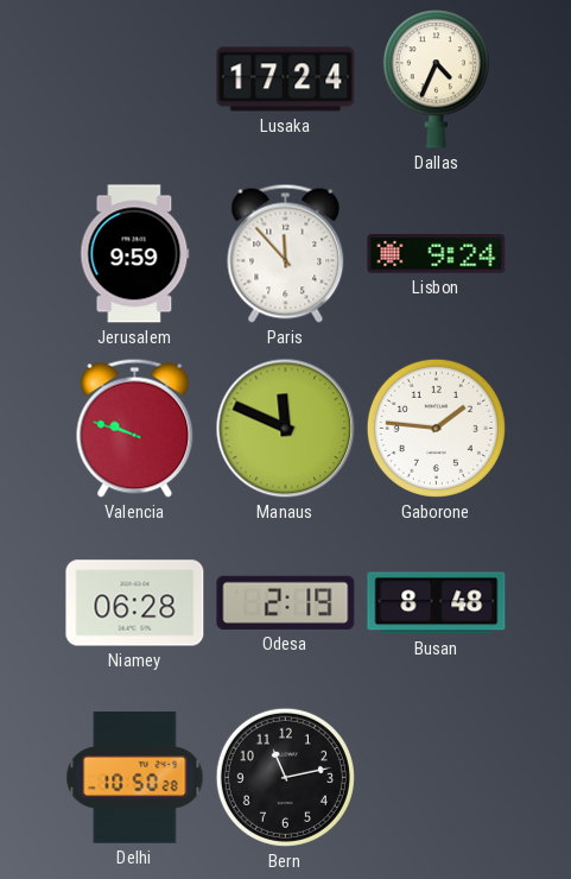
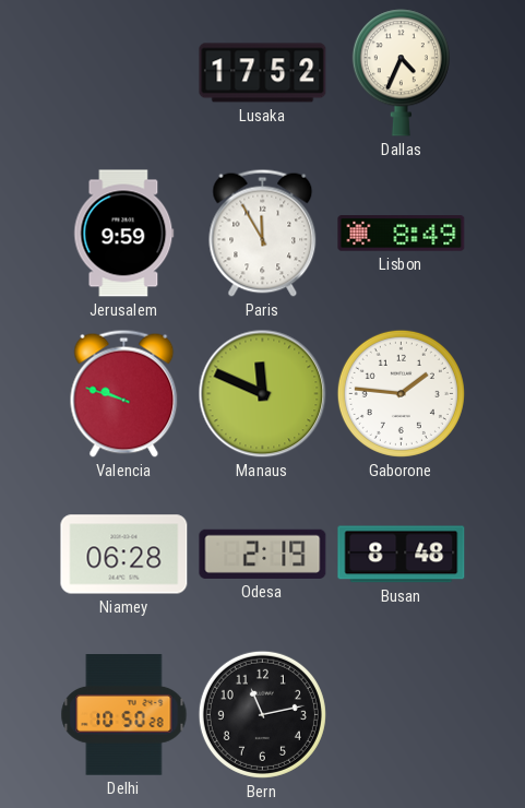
Lusaka: 17:24 -> 17:52 (263, 73)
Paris: 11:53 -> 11:55 (263, 233)
Lisbon: 9:24 -> 8:49 (402, 234)
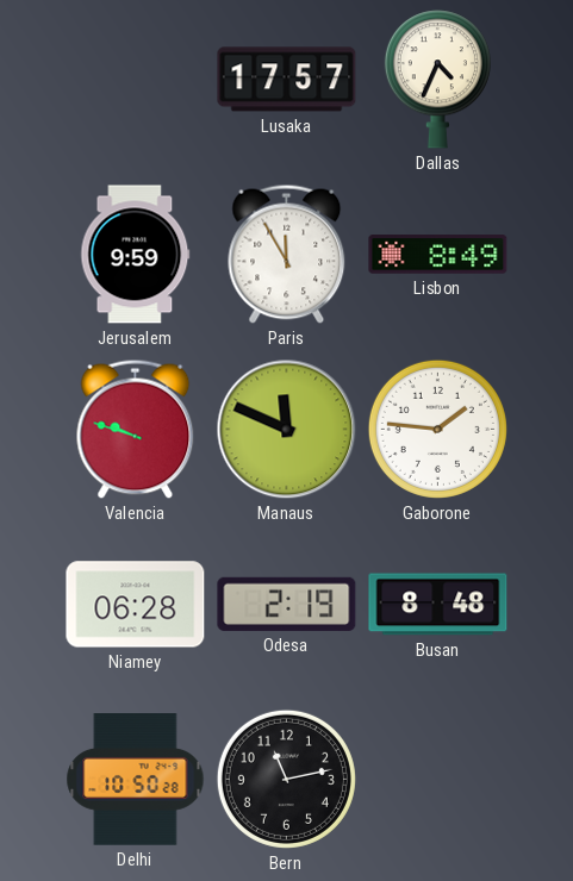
Lusaka: 17:52 -> 17:57 (287, 80)
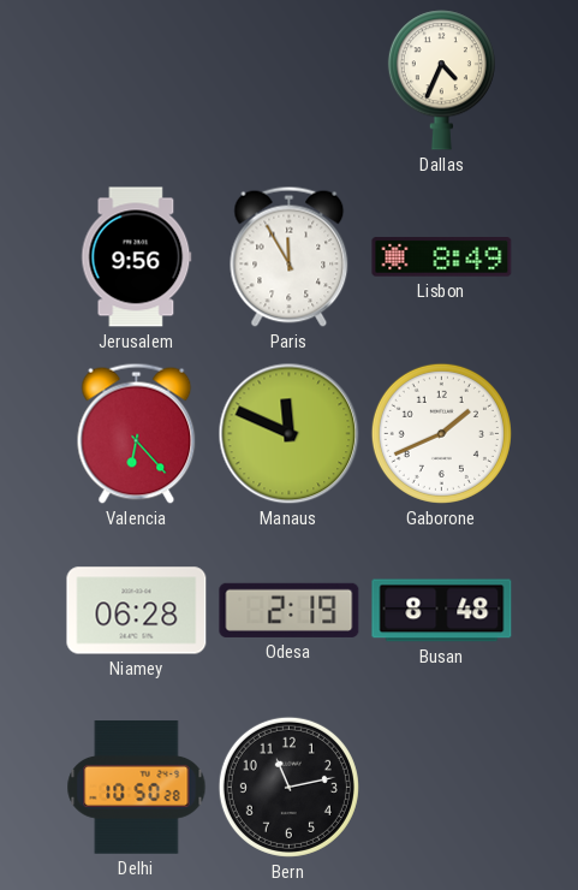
Lusaka: 17:57 -> none (287, 80)
Jerusalem: 9:59 -> 9:56 (137, 257)
Valencia: 9:48 -> 6:23 (137, 433)
Gaborone: 1:46 -> 1:41 (441, 433)
